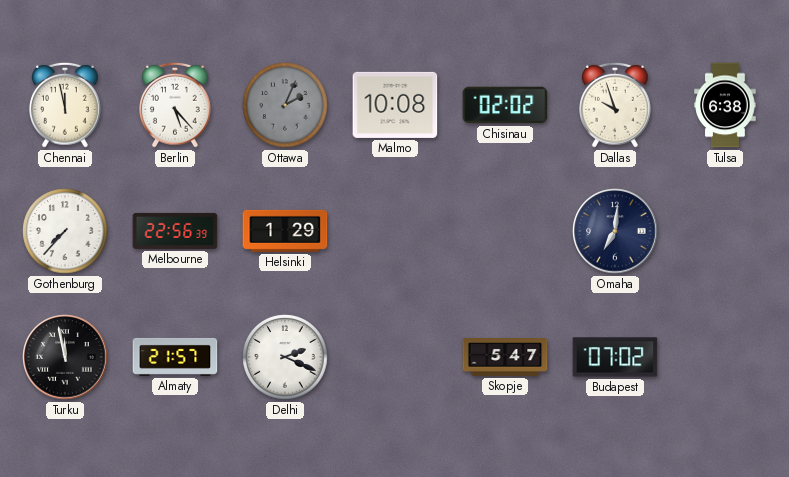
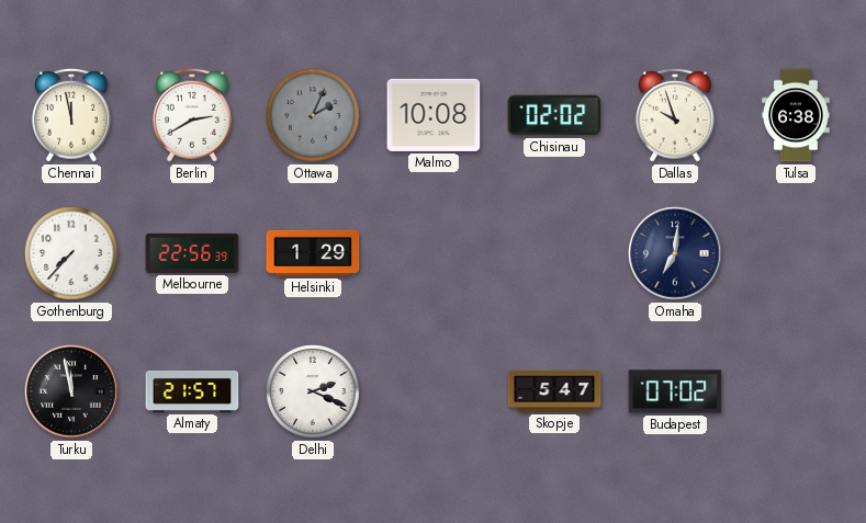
Berlin: 5:23 -> 2:40 (193, 115)
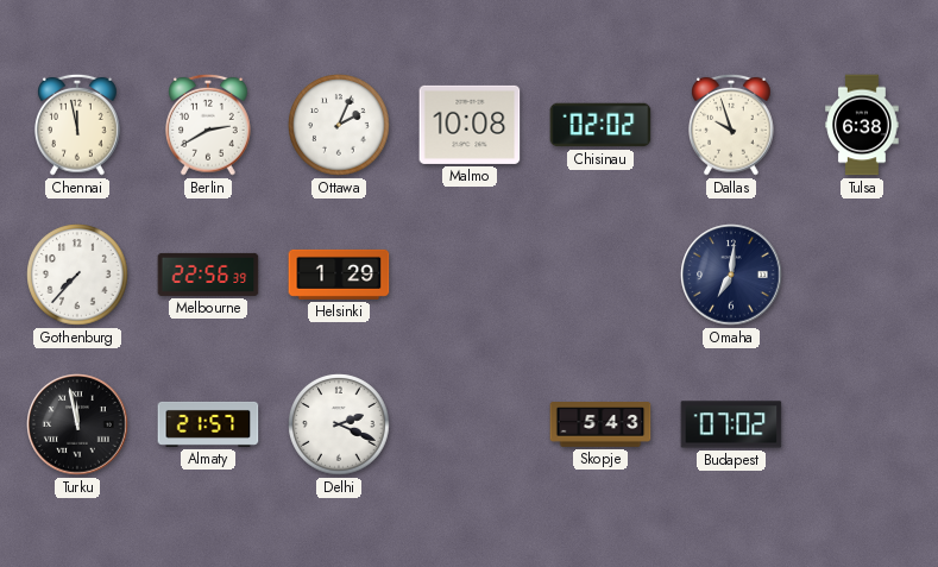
Ottawa dial: grey -> white (339, 125)
Skopje: 5:47 -> 5:43 (600, 424)
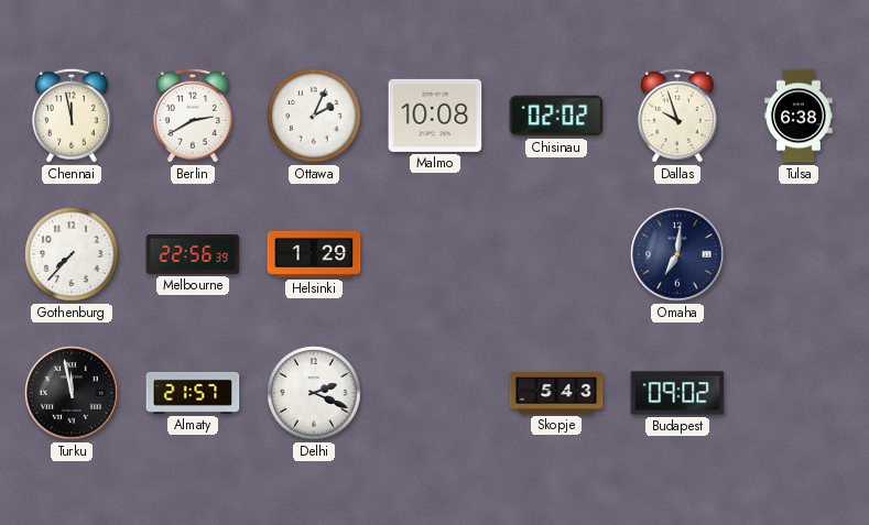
Budapest: 07:02 -> 09:02 (677, 393)
